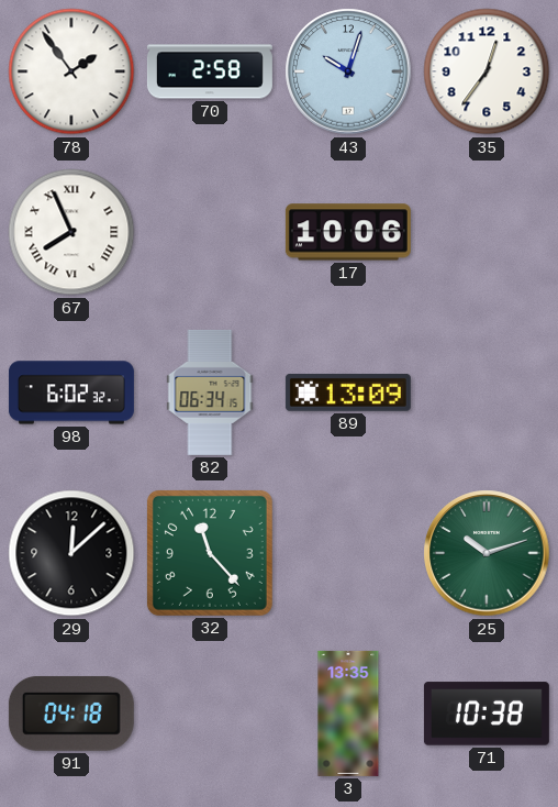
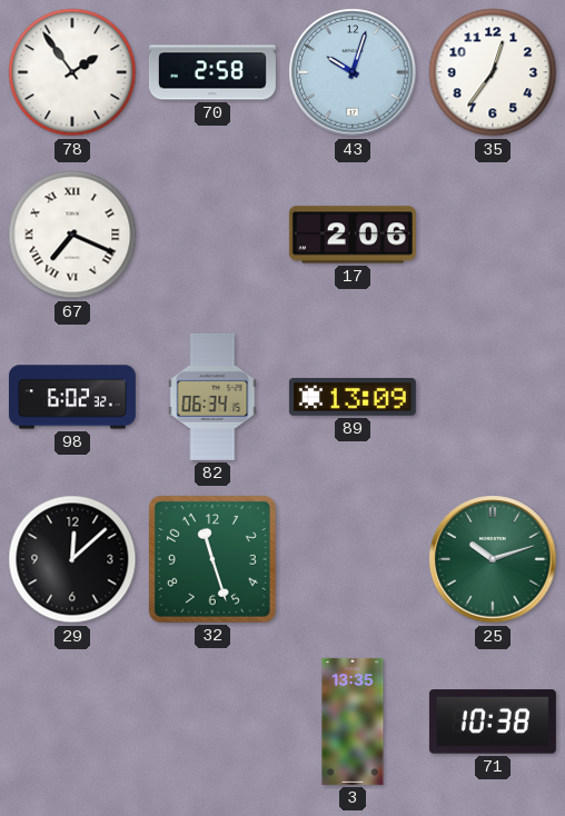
67: 7:56 -> 7:19 (72, 235)
17: 10:06 -> 2:06 (353, 235)
32: 11:23 -> 11:27 (212, 559)
91: 04:18 -> none (71, 714)
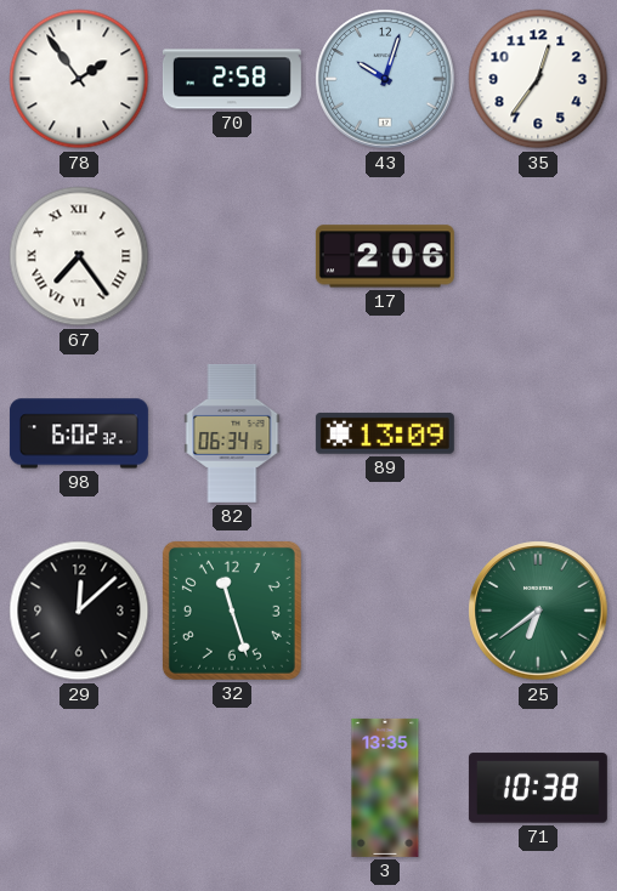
67: 7:19 -> 7:24 (79, 256)
25: 10:12 -> 6:39 (538, 611)
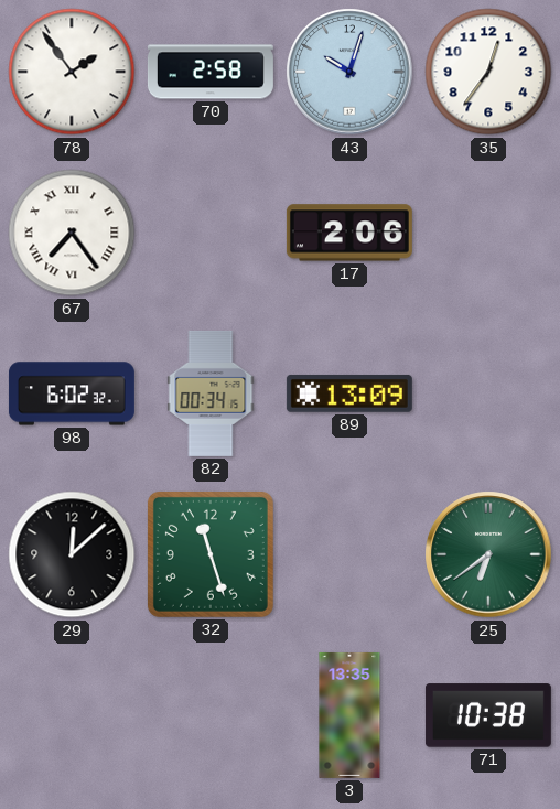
82: 06:34 -> 00:34 (211, 393)
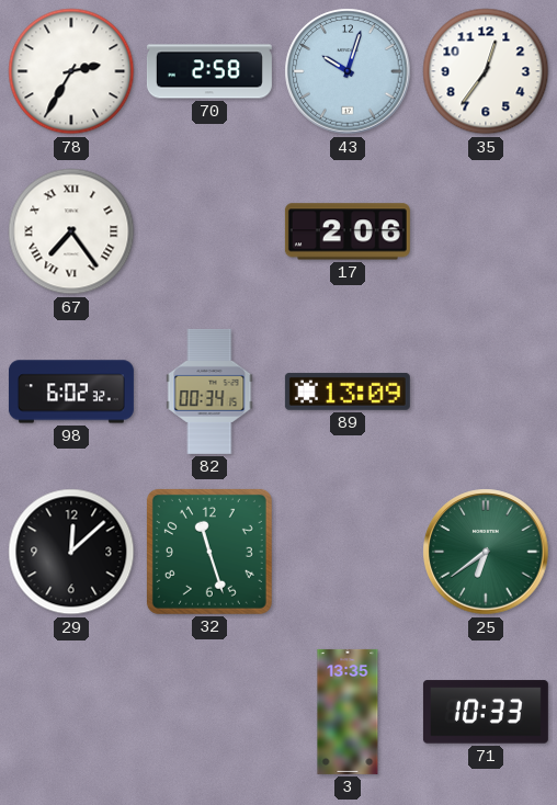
78: 1:54 -> 2:35 (71, 71)
71: 10:38 -> 10:33 (486, 712)
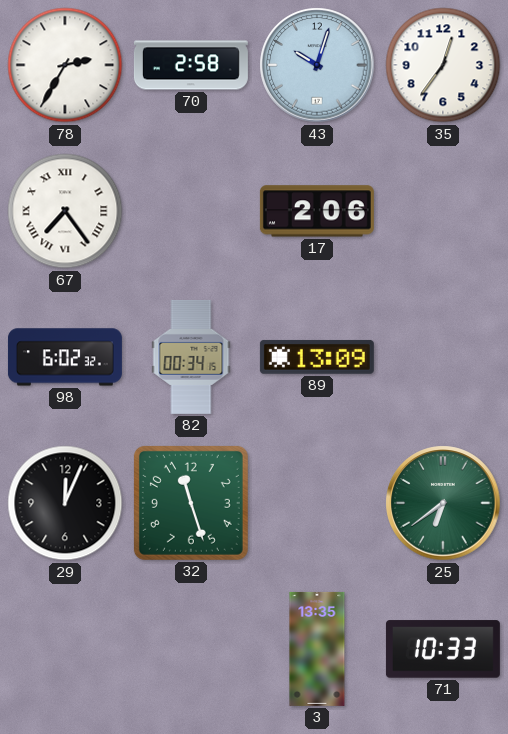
29: 12:08 -> 12:04 (65, 503)
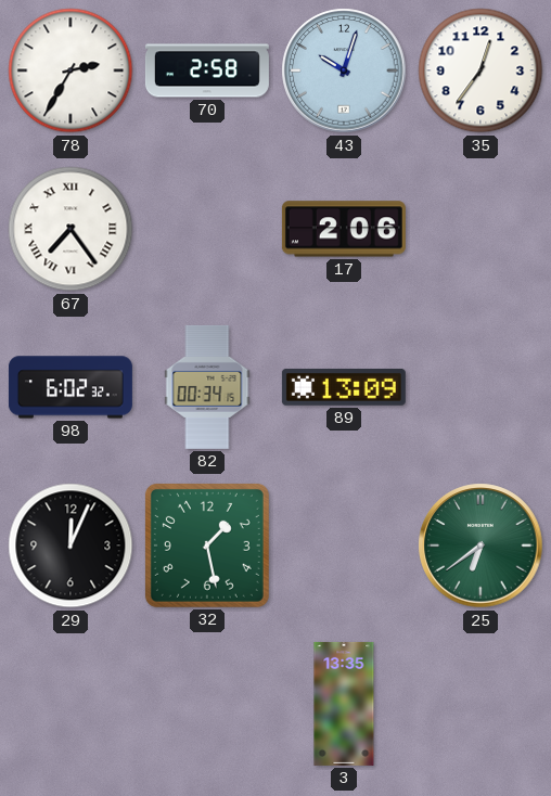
32: 11:27 -> 1:28 (207, 545)
71: 10:33 -> none (443, 649)
